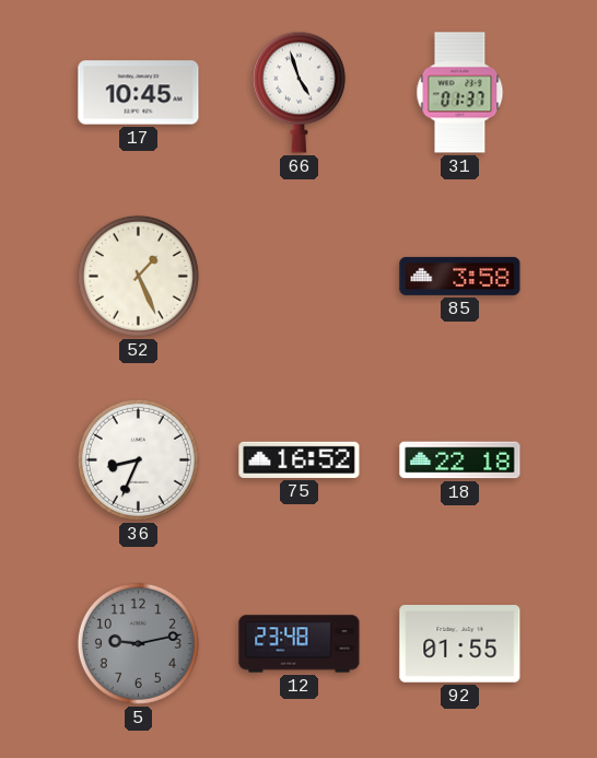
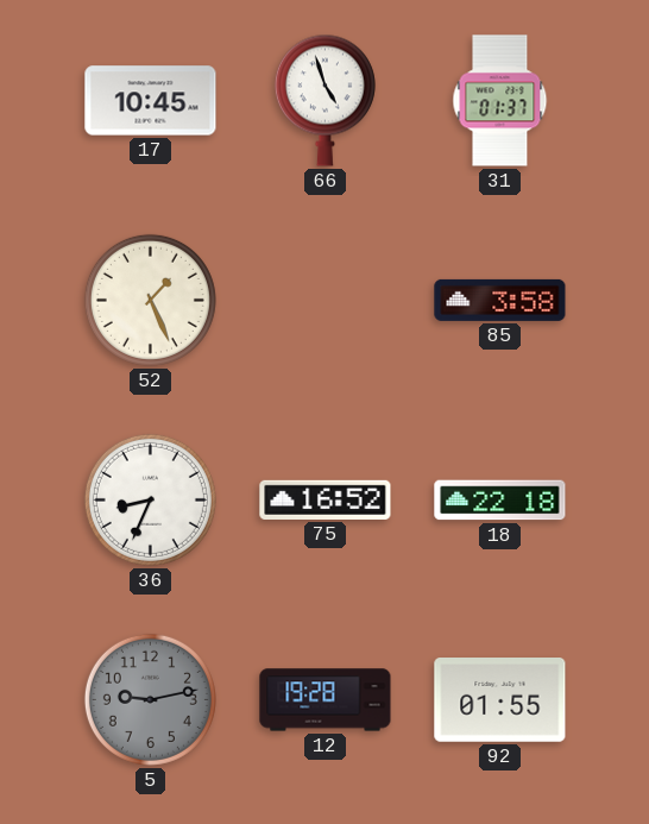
12: 23:48 -> 19:28 (326, 700)
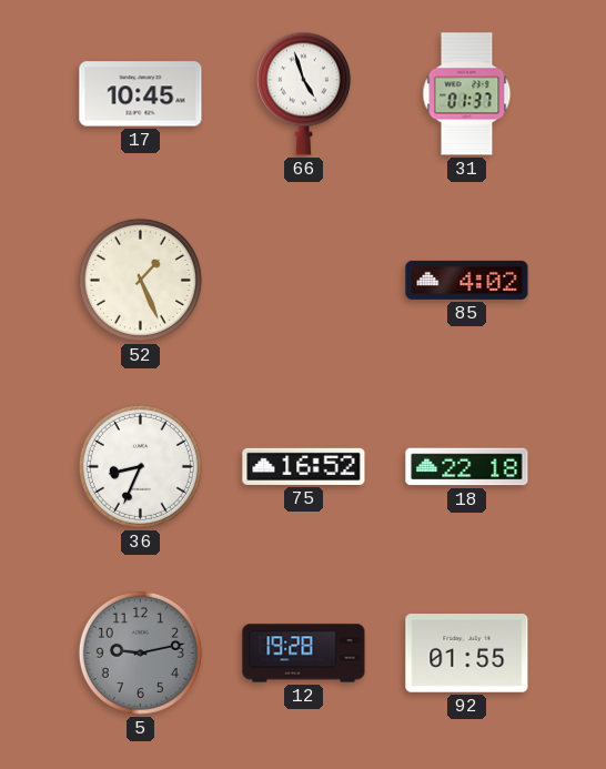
85: 3:58 -> 4:02 (467, 280)
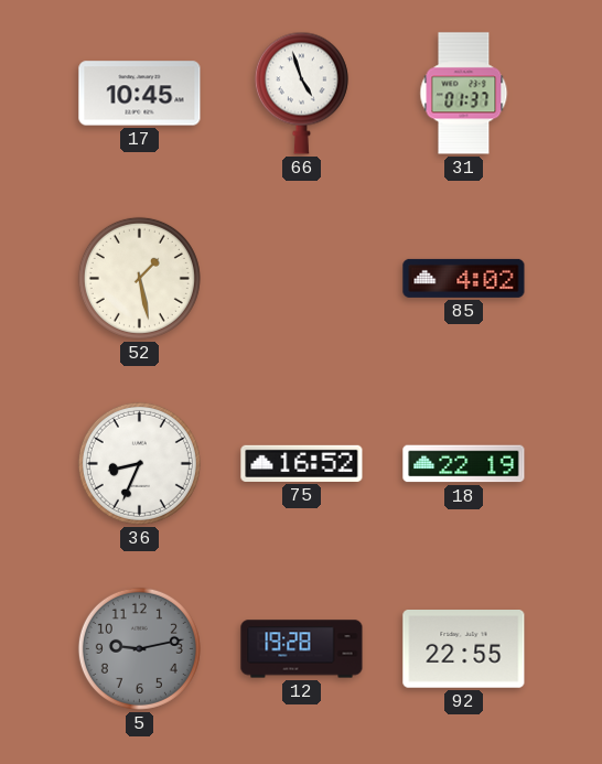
52: 1:26 -> 1:28 (139, 278)
18: 22:18 -> 22:19 (464, 464)
92: 01:55 -> 22:55 (464, 649)
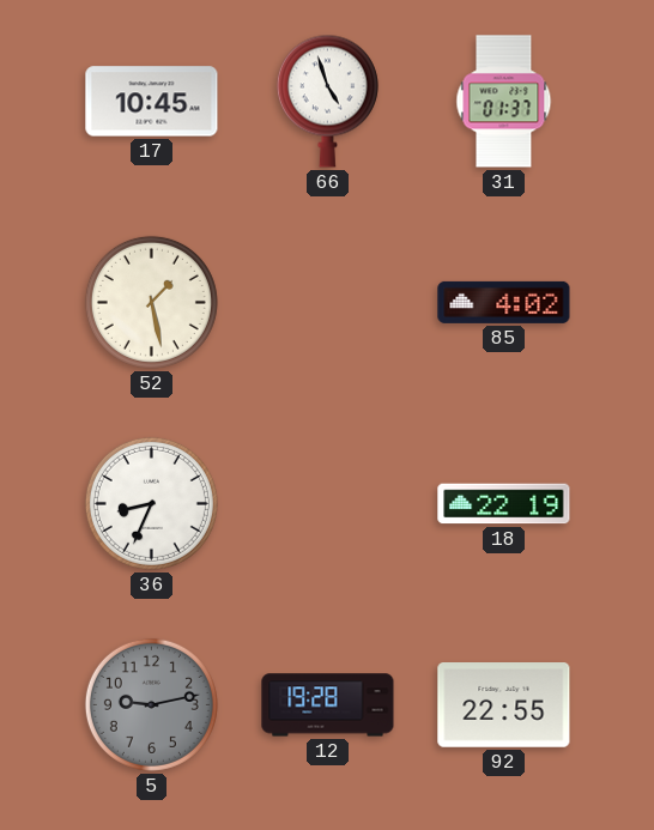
75: 16:52 -> none (302, 463)
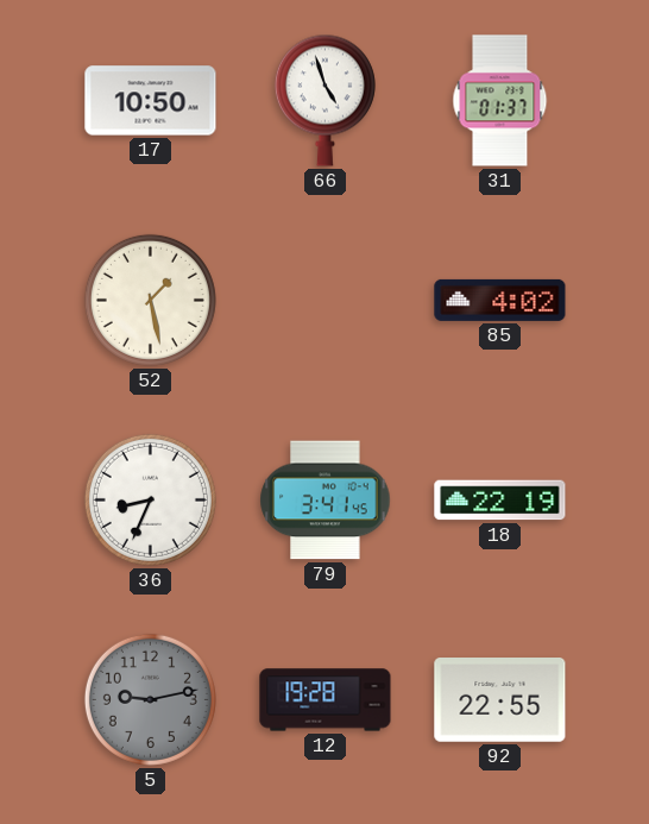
17: 10:45 -> 10:50 (151, 101)
79: none -> 3:41 (326, 501)
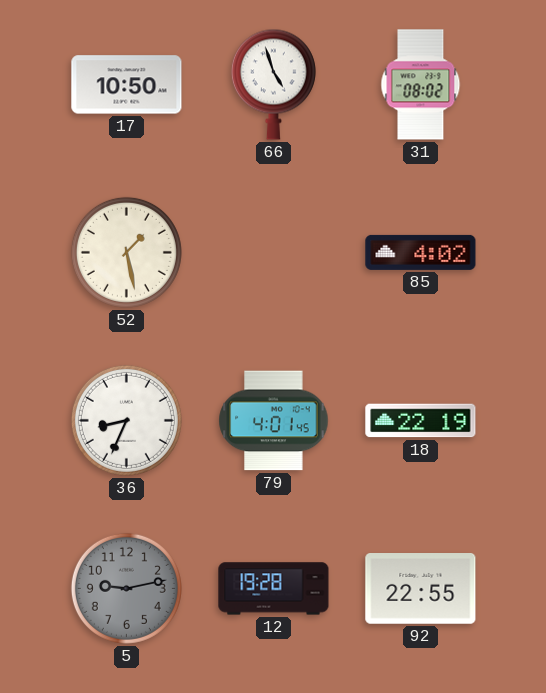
31: 01:37 -> 08:02 (421, 85)
79: 3:41 -> 4:01 (274, 421)
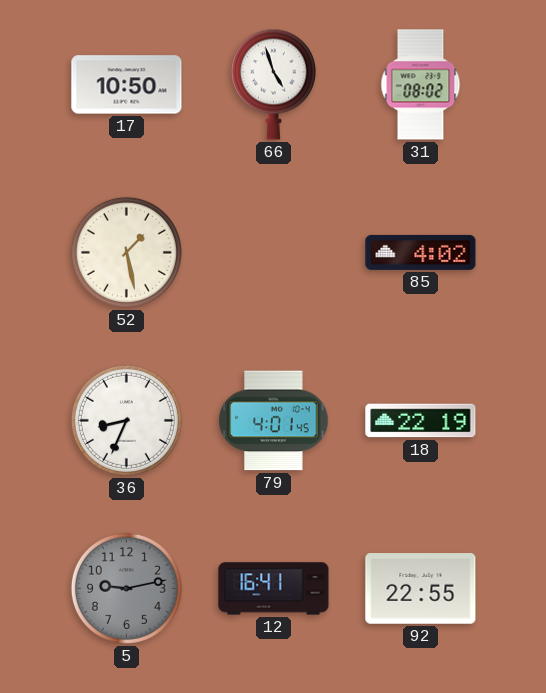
12: 19:28 -> 16:41 (274, 589)
